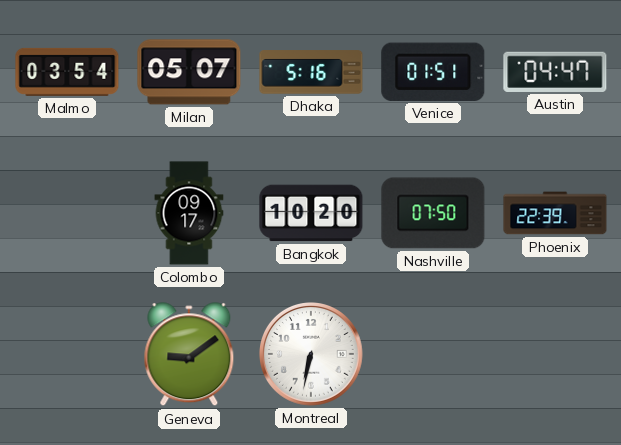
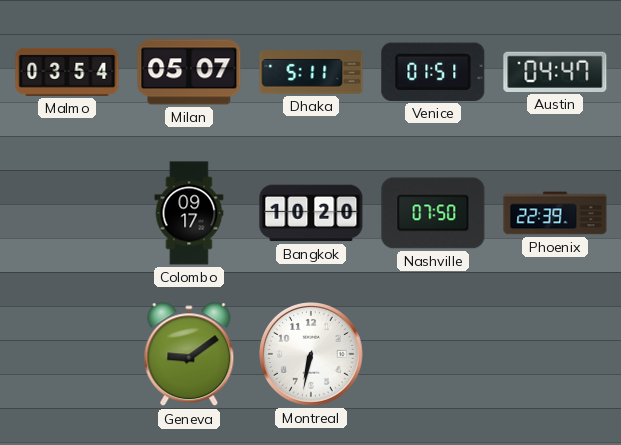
Dhaka: 5:16 -> 5:11 (311, 72)
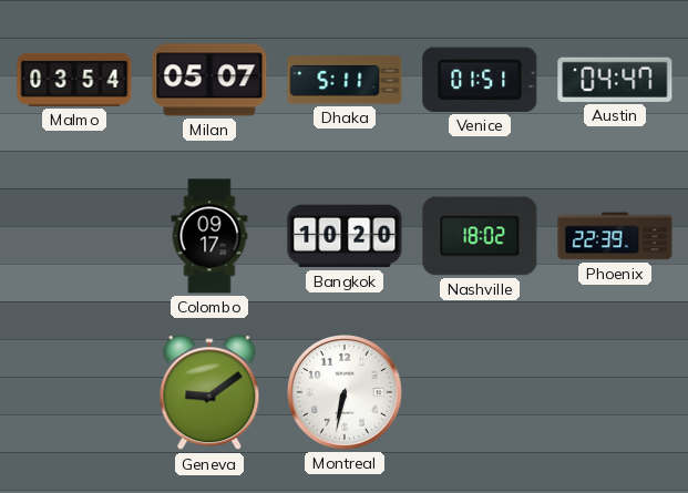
Nashville: 07:50 -> 18:02 (480, 236)
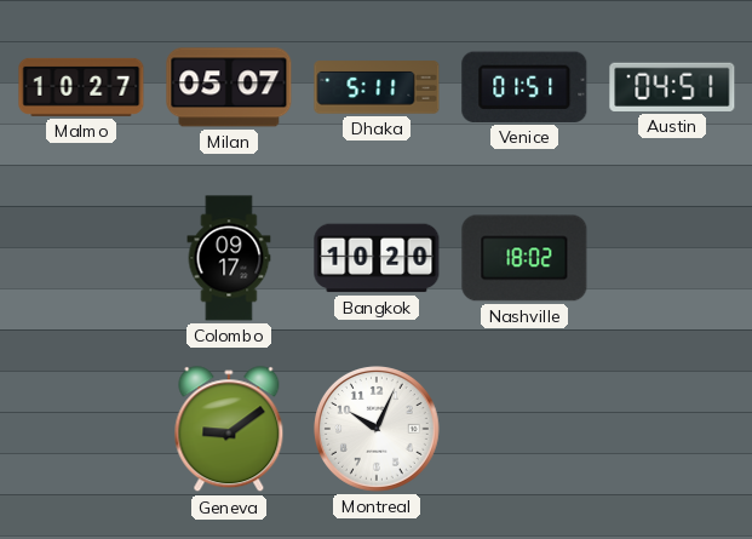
Malmo: 03:54 -> 10:27 (81, 87)
Austin: 04:47 -> 04:51 (672, 87)
Phoenix: 22:39 -> none (615, 236)
Montreal: 6:32 -> 10:04 (378, 430)
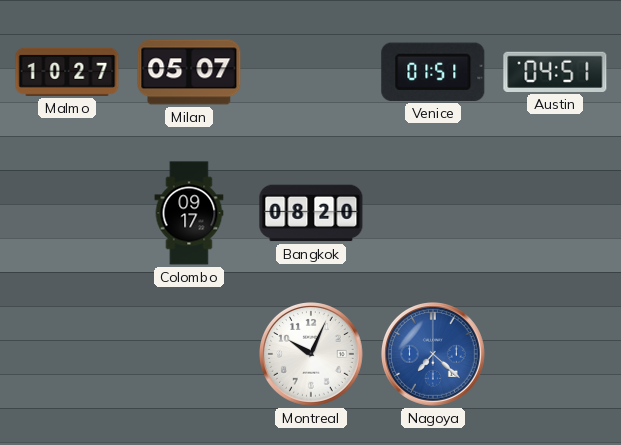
Dhaka: 5:11 -> none (377, 87)
Bangkok: 10:20 -> 08:20 (311, 213)
Nashville: 18:02 -> none (524, 258)
Geneva: 9:09 -> none (229, 430)
Nagoya: none -> 7:22 (434, 355)
